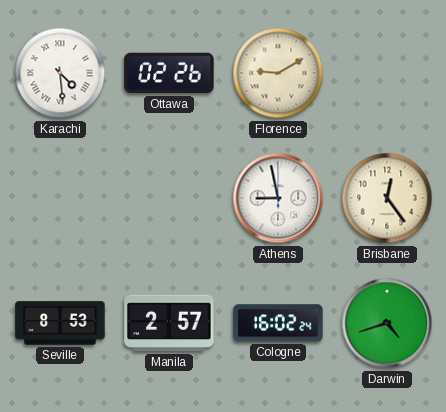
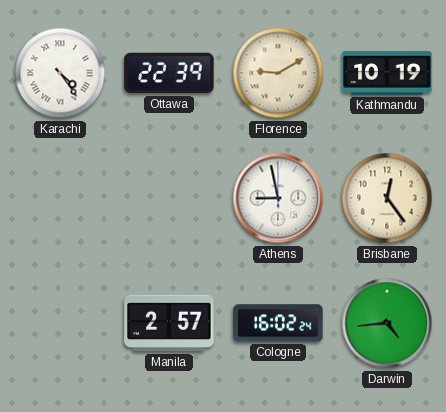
Karachi: 4:29 -> 4:24 (60, 73)
Ottawa: 02:26 -> 22:39 (169, 73)
Kathmandu: none -> 10:19 (387, 73)
Seville: 8:53 -> none (60, 323)
Darwin: 4:42 -> 4:44 (387, 323)
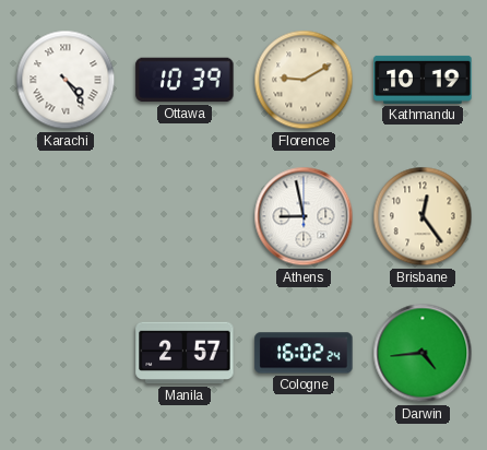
Ottawa: 22:39 -> 10:39 (185, 80)
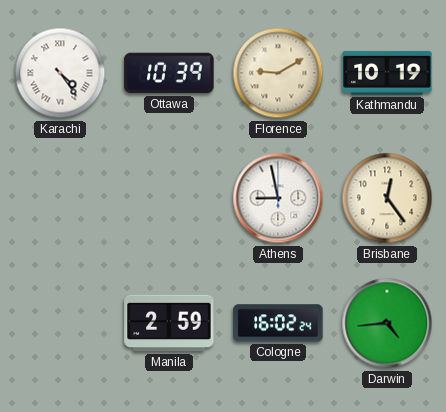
Manila: 2:57 -> 2:59 (169, 323)
